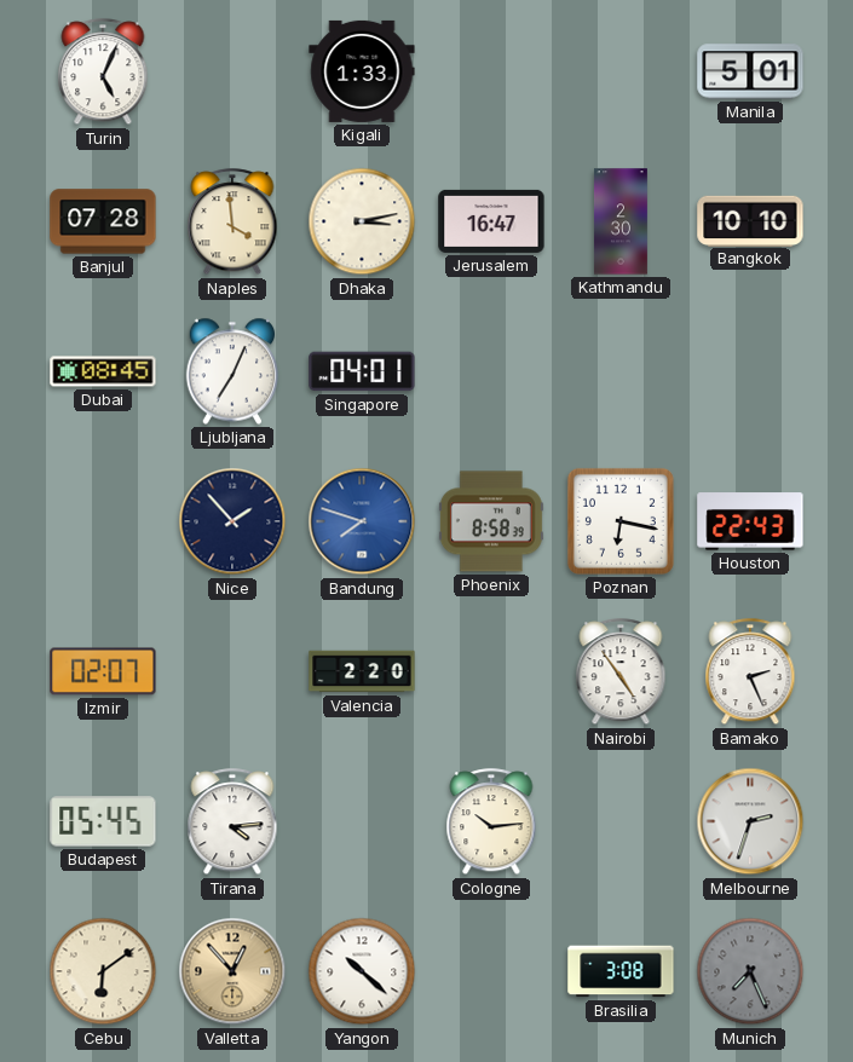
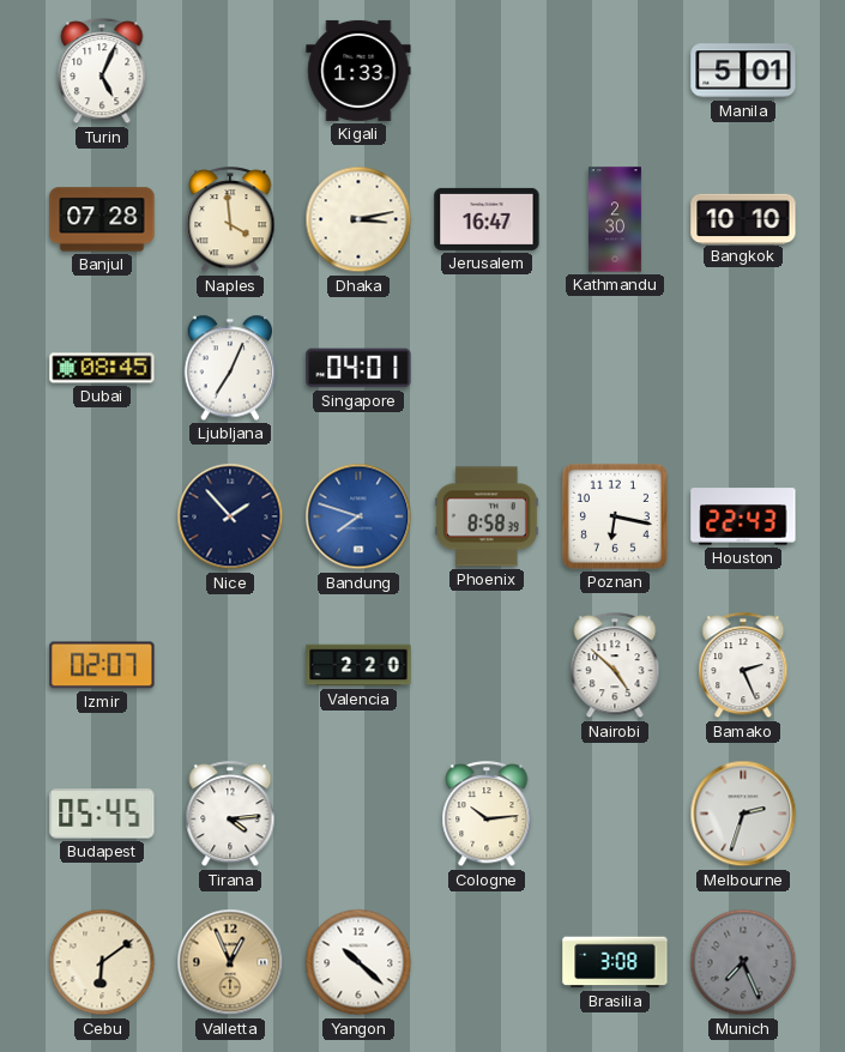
Nairobi: 4:54 -> 4:52 (615, 666)
Valletta: 12:53 -> 12:56 (230, 962)
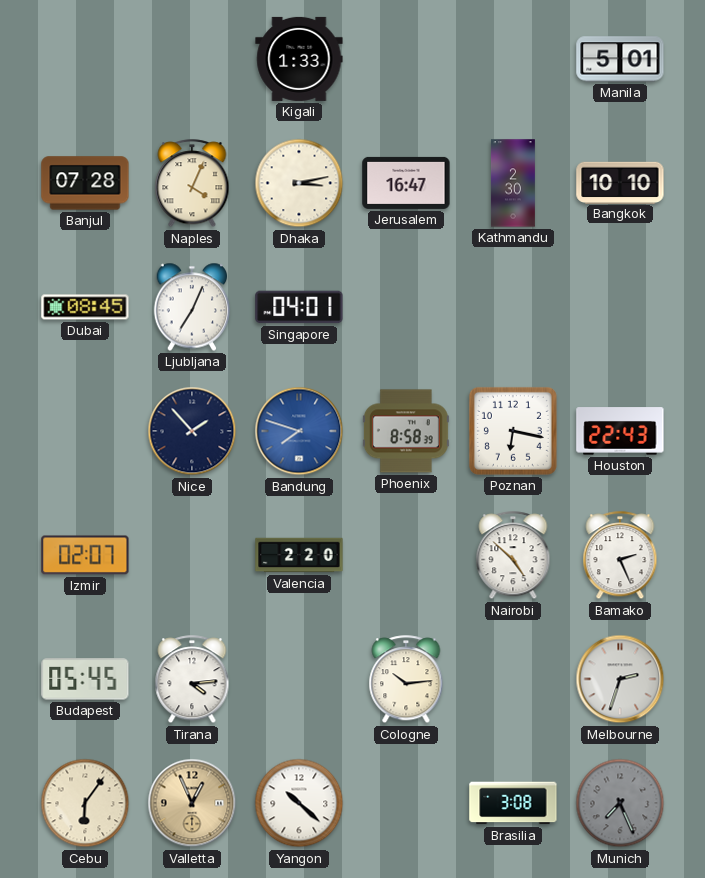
Turin: 5:04 -> none (102, 72)
Naples: 3:59 -> 4:04 (192, 184)
Cebu: 6:09 -> 6:06 (85, 803)
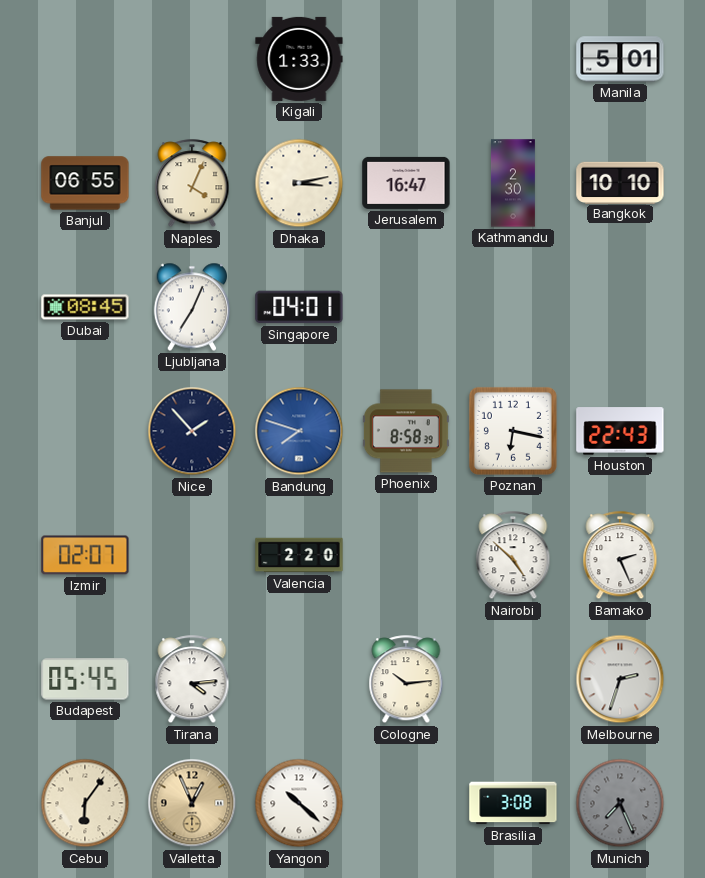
Banjul: 07:28 -> 06:55 (85, 183)
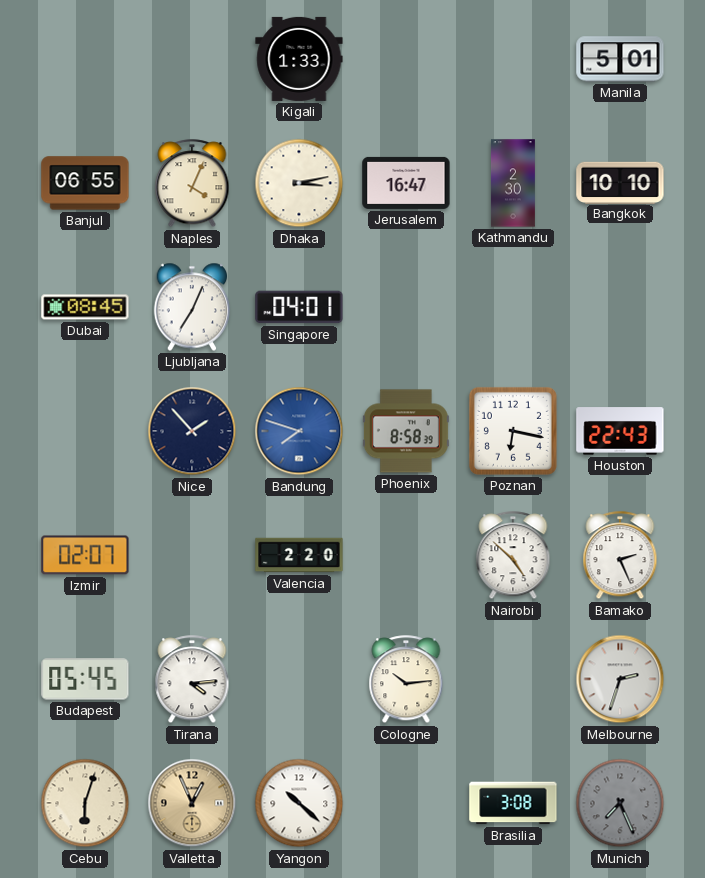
Cebu: 6:06 -> 6:03 (85, 803)
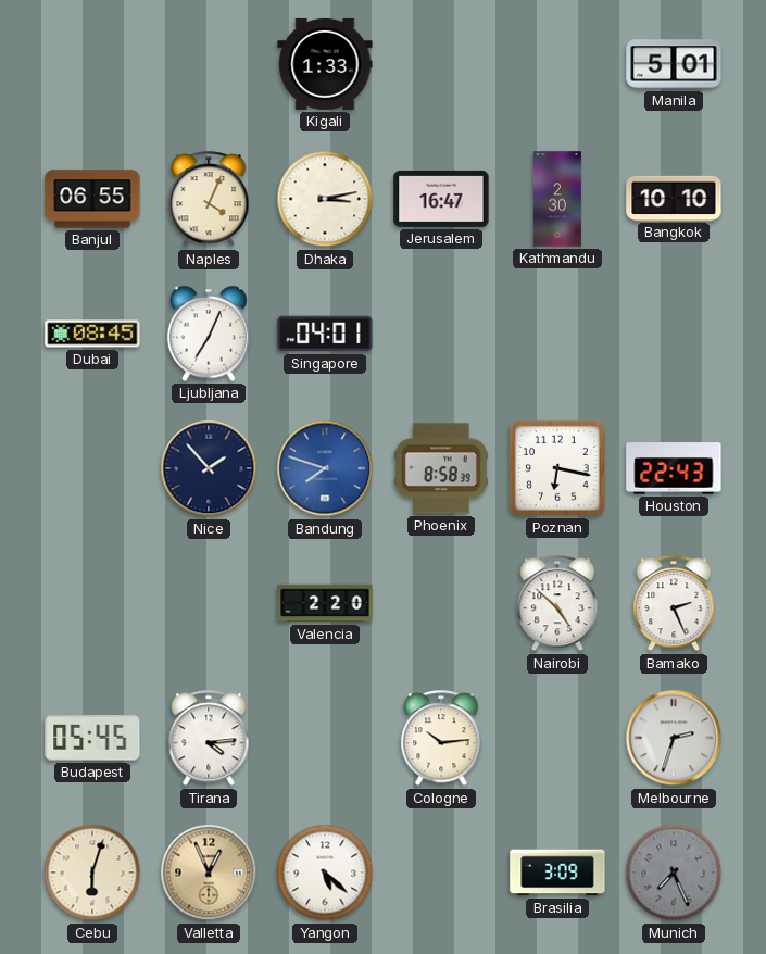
Izmir: 02:07 -> none (85, 555)
Yangon: 10:22 -> 5:22 (325, 873)
Brasilia: 3:08 -> 3:09 (557, 873)
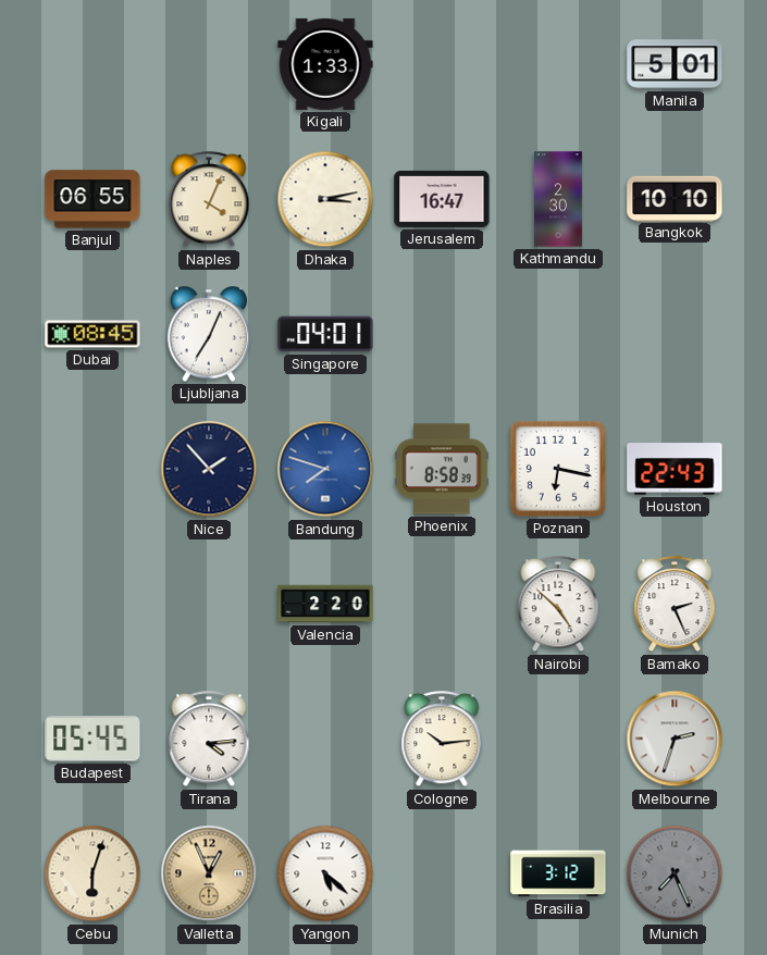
Brasilia: 3:09 -> 3:12 (558, 873)
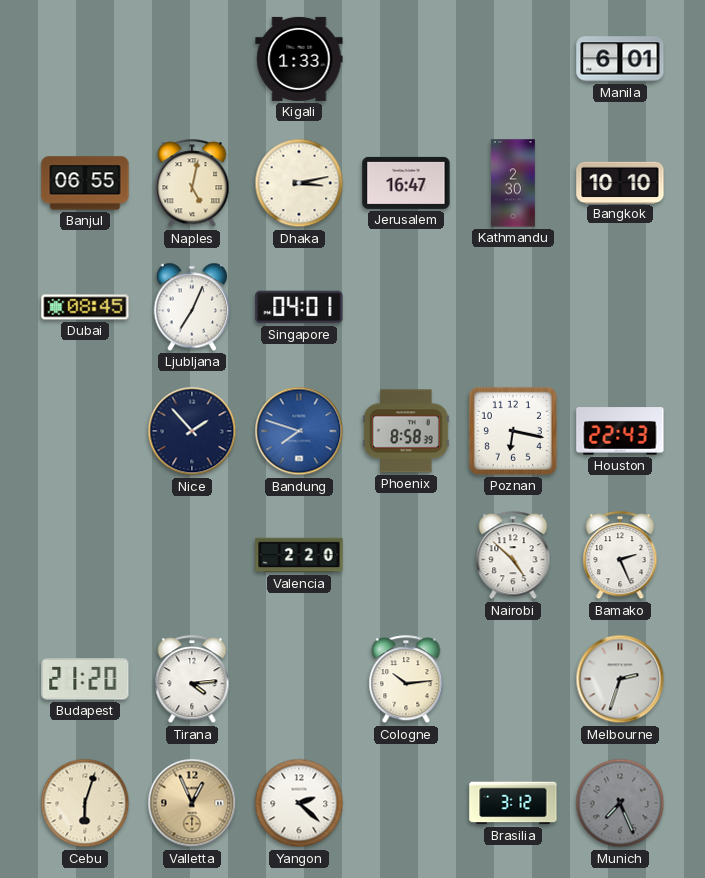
Manila: 5:01 -> 6:01 (620, 59)
Naples: 4:04 -> 5:02 (192, 184)
Budapest: 05:45 -> 21:20 (85, 679)
Yangon: 5:22 -> 2:22 (299, 803)
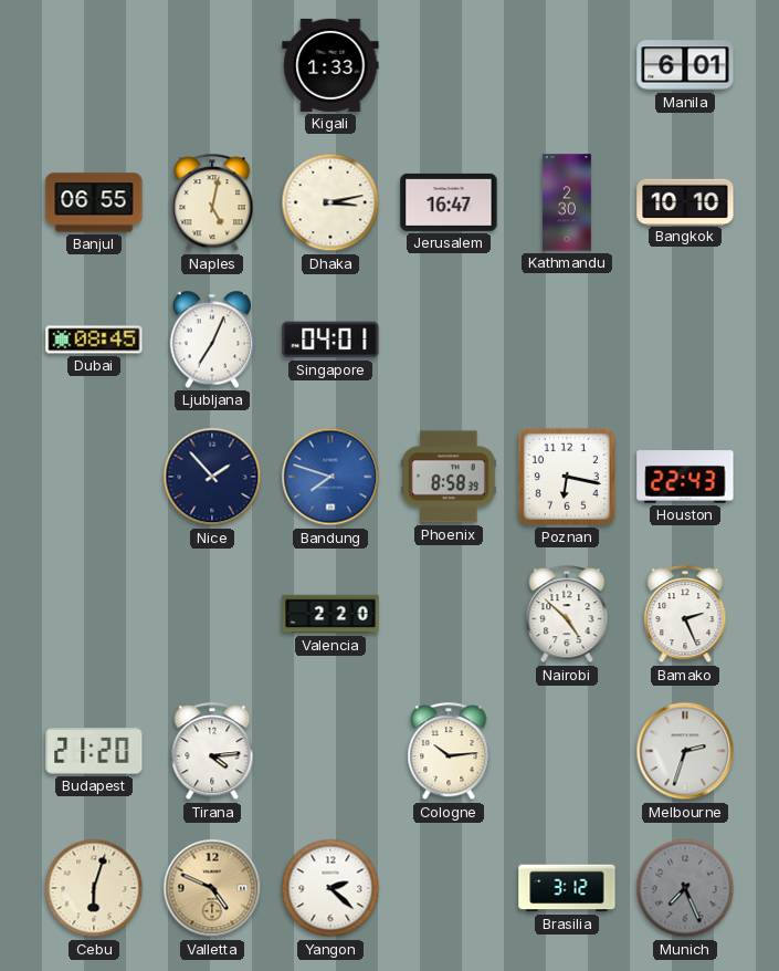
Valletta: 12:56 -> 4:49 (212, 888)
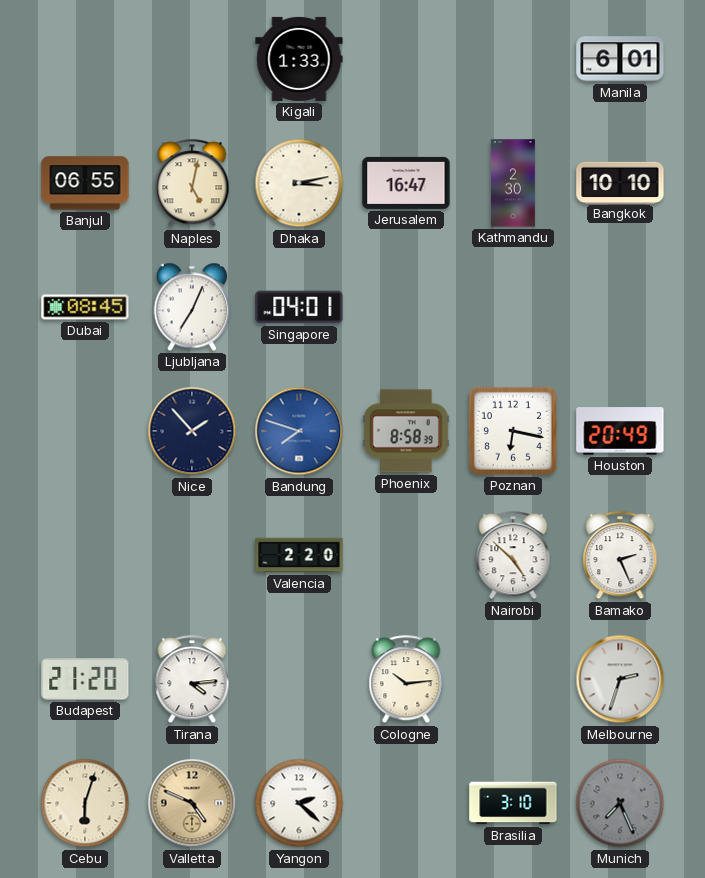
Houston: 22:43 -> 20:49 (620, 431)
Brasilia: 3:12 -> 3:10 (513, 803)
